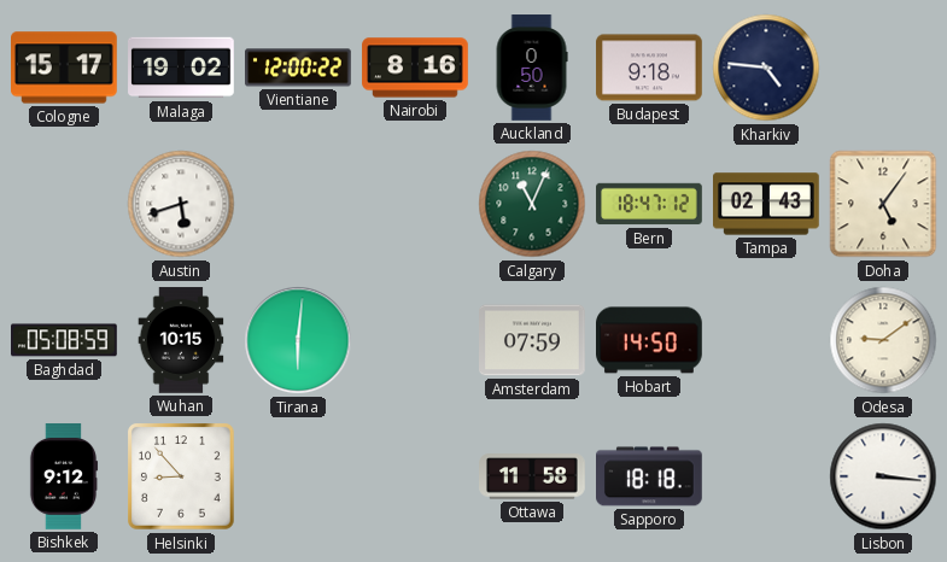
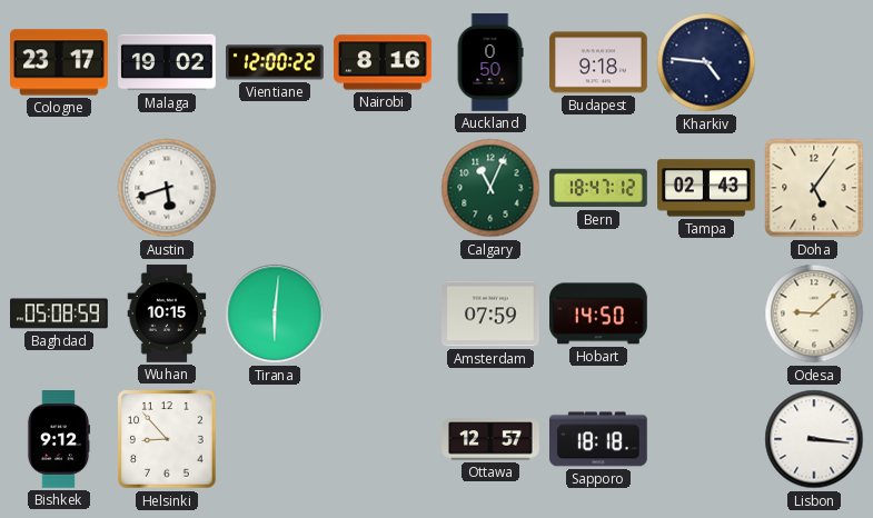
Cologne: 15:17 -> 23:17 (60, 62)
Odesa: 9:09 -> 9:08 (814, 313)
Ottawa: 11:58 -> 12:57 (490, 439)
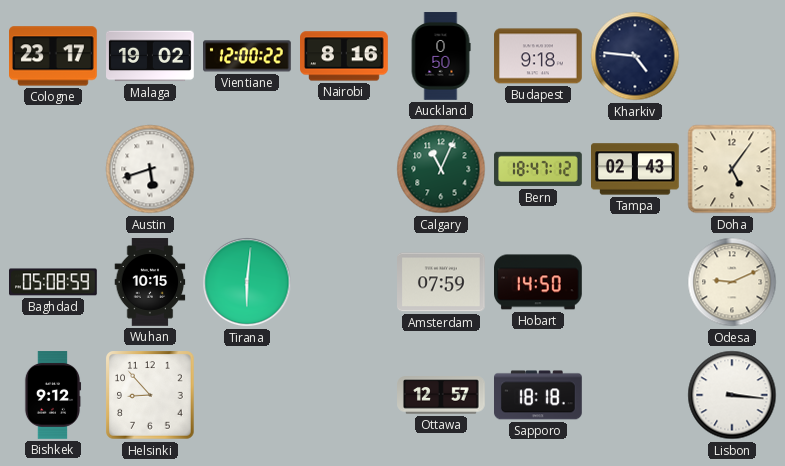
Odesa: 9:08 -> 9:11 (732, 282)
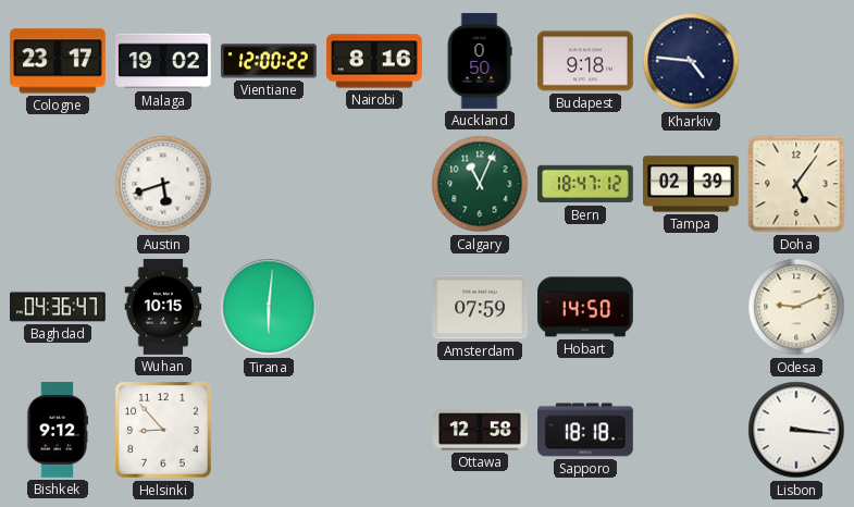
Tampa: 02:43 -> 02:39 (691, 184)
Baghdad: 05:08 -> 04:36 (59, 307)
Ottawa: 12:57 -> 12:58 (480, 430)
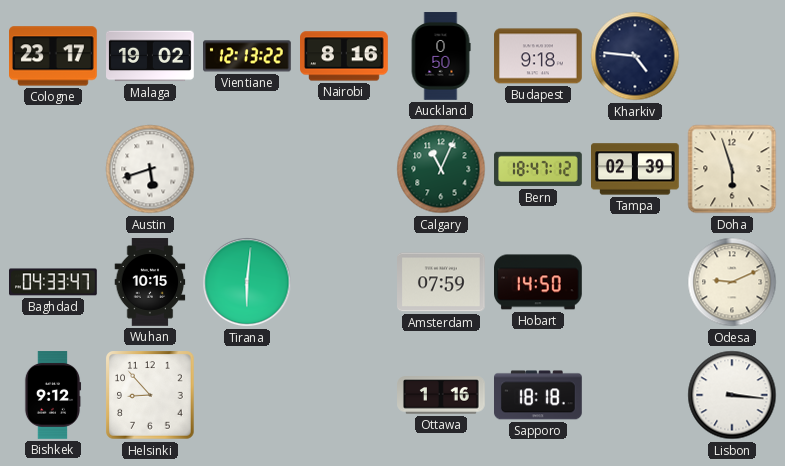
Vientiane: 12:00 -> 12:13 (248, 56)
Doha: 5:06 -> 5:57 (732, 169)
Baghdad: 04:36 -> 04:33 (54, 282)
Ottawa: 12:58 -> 1:16 (441, 395)
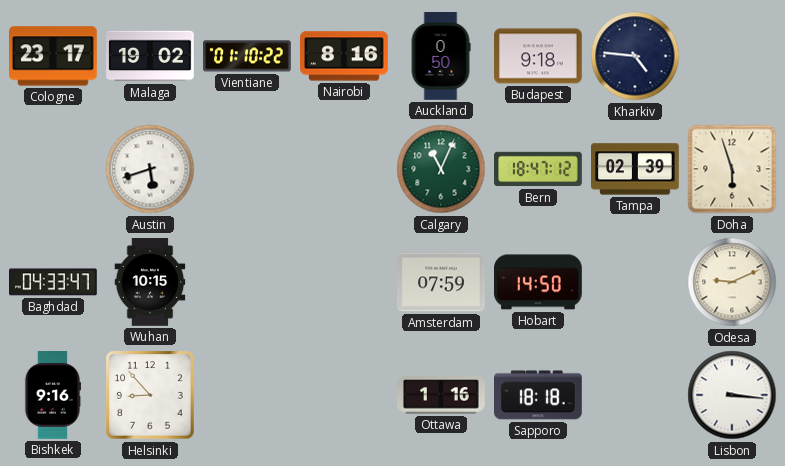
Vientiane: 12:13 -> 01:10 (248, 56)
Tirana: 6:01 -> none (247, 282)
Bishkek: 9:12 -> 9:16 (53, 395)
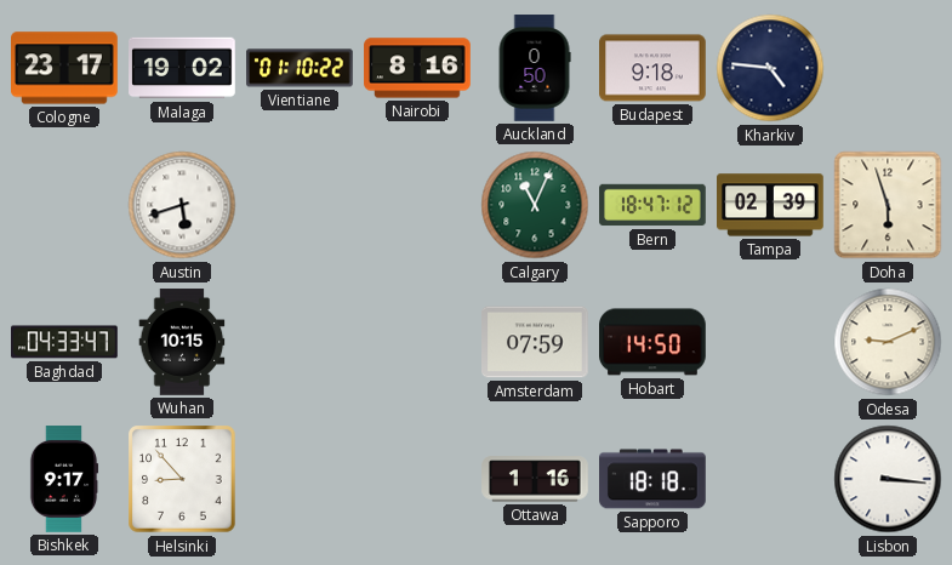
Bishkek: 9:16 -> 9:17 (64, 479)
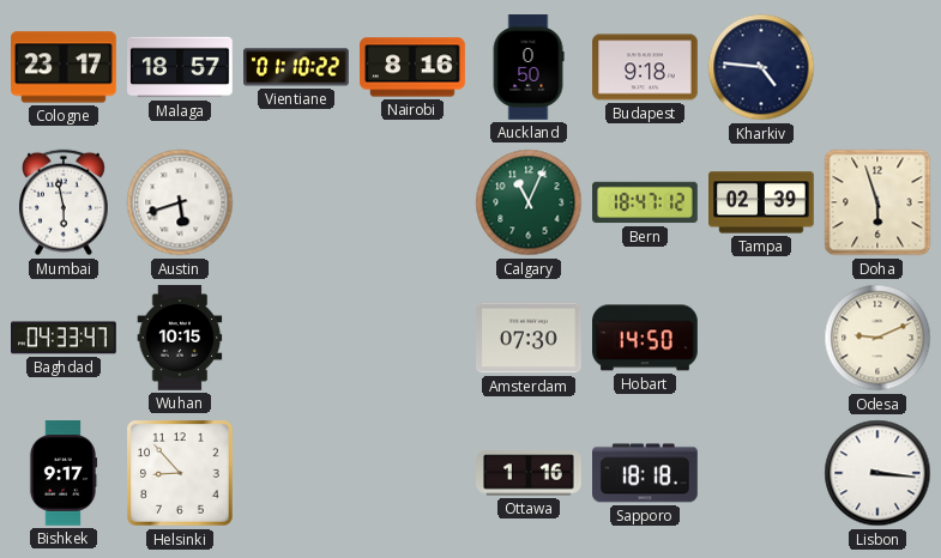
Malaga: 19:02 -> 18:57 (181, 67)
Mumbai: none -> 5:58 (64, 202)
Amsterdam: 07:59 -> 07:30 (530, 338)
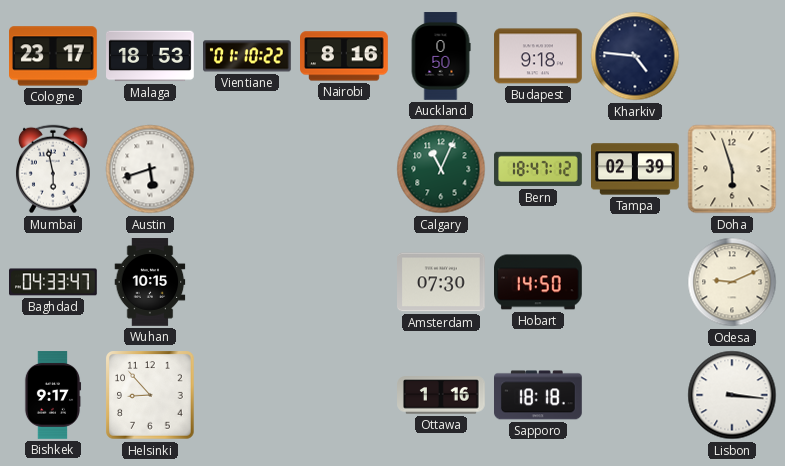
Malaga: 18:57 -> 18:53 (151, 56)
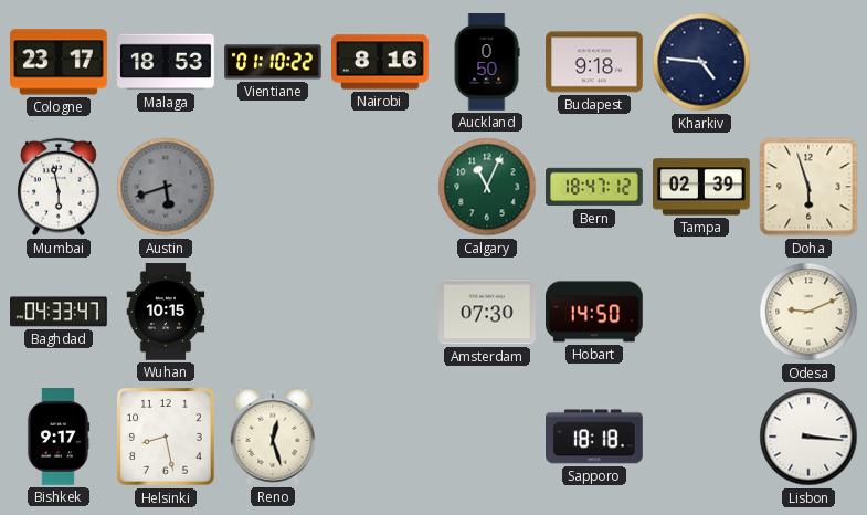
Austin dial: white -> grey (166, 187)
Helsinki: 8:53 -> 8:28 (166, 437)
Reno: none -> 12:27 (273, 437)
Ottawa: 1:16 -> none (441, 395)
